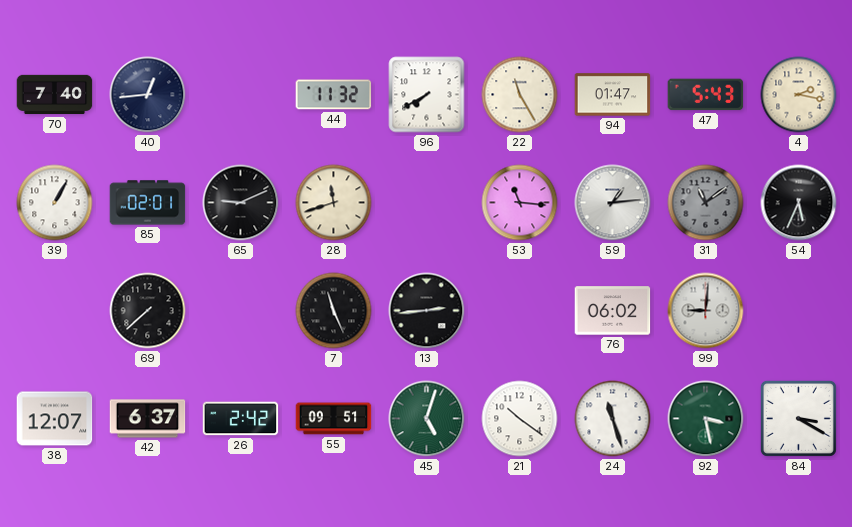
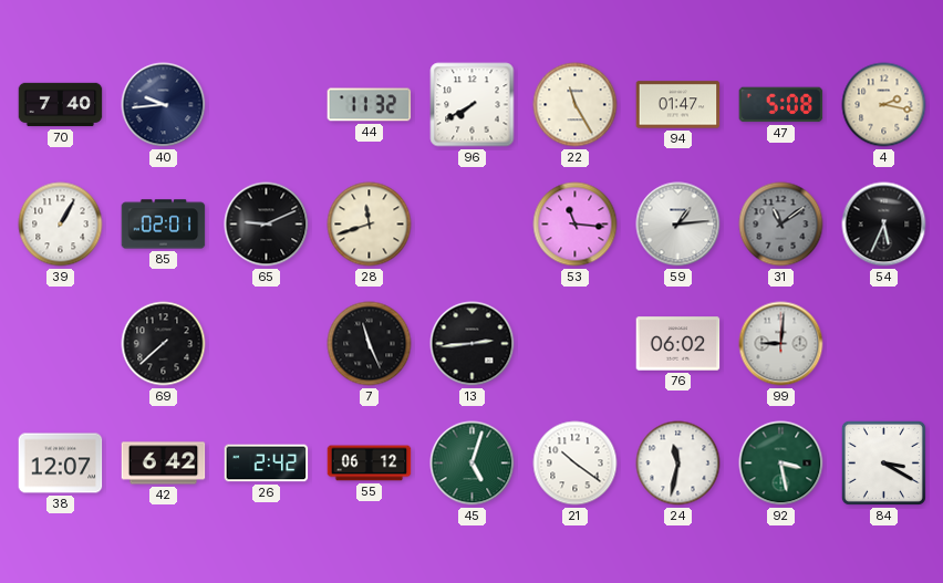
40: 12:44 -> 9:44 (164, 105)
47: 5:43 -> 5:08 (781, 105)
42: 6:37 -> 6:42 (164, 464)
55: 09:51 -> 06:12 (370, 464)
24: 11:27 -> 11:32 (678, 464)
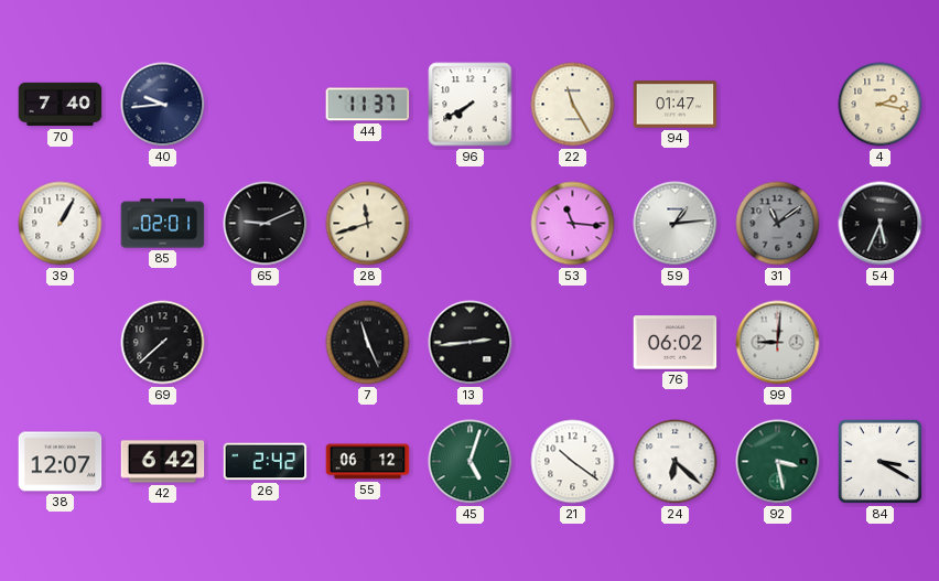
44: 11:32 -> 11:37 (368, 105)
47: 5:08 -> none (781, 105)
24: 11:32 -> 6:22 (676, 462)
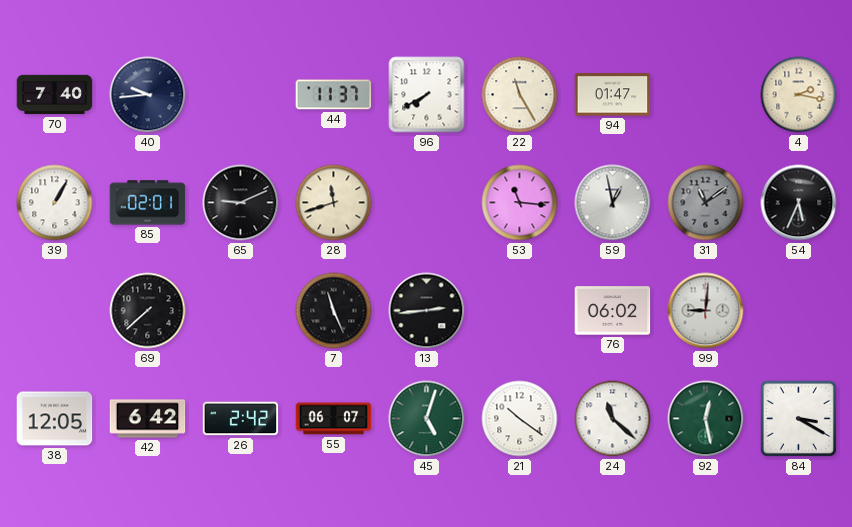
59: 1:14 -> 12:58 (613, 203)
38: 12:07 -> 12:05 (55, 419)
55: 06:12 -> 06:07 (334, 419)
24: 6:22 -> 11:22 (613, 419)
92: 3:28 -> 12:28 (706, 419)
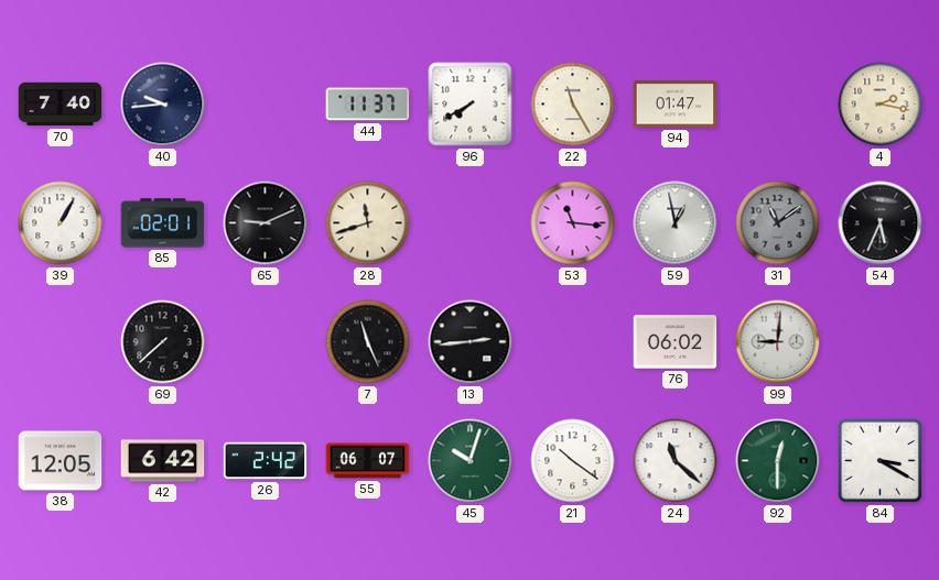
45: 5:03 -> 10:03 (471, 461)
92: 12:28 -> 12:30 (778, 461)
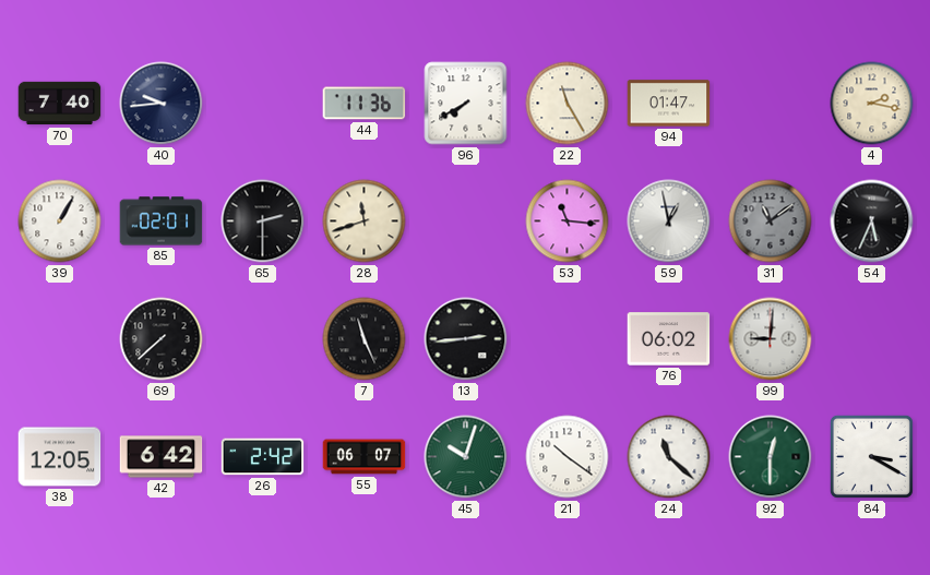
44: 11:37 -> 11:36 (365, 104)
65: 9:11 -> 2:30 (263, 221)
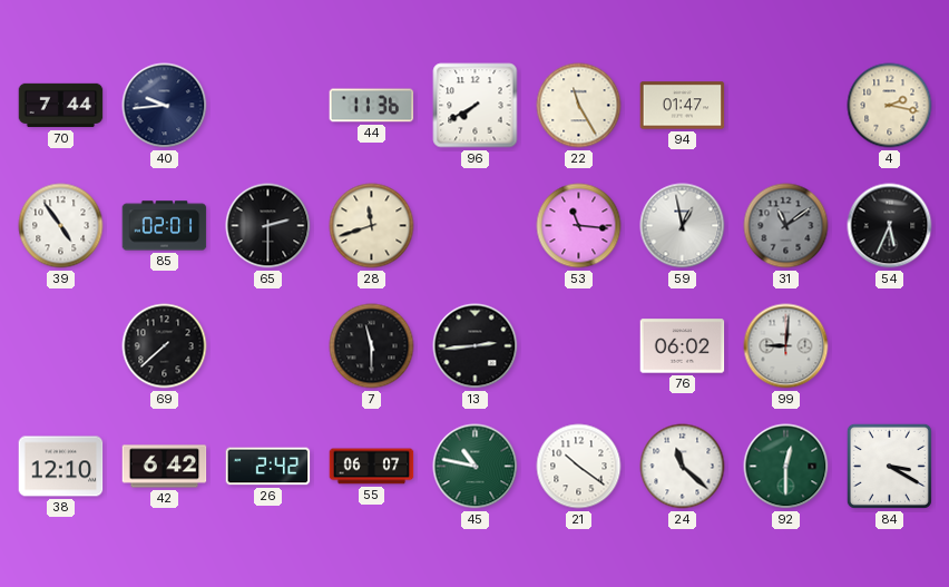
70: 7:40 -> 7:44 (61, 106)
39: 1:05 -> 4:54 (61, 226)
7: 11:26 -> 11:30 (372, 346)
38: 12:05 -> 12:10 (61, 467)
45: 10:03 -> 10:47 (476, 467)
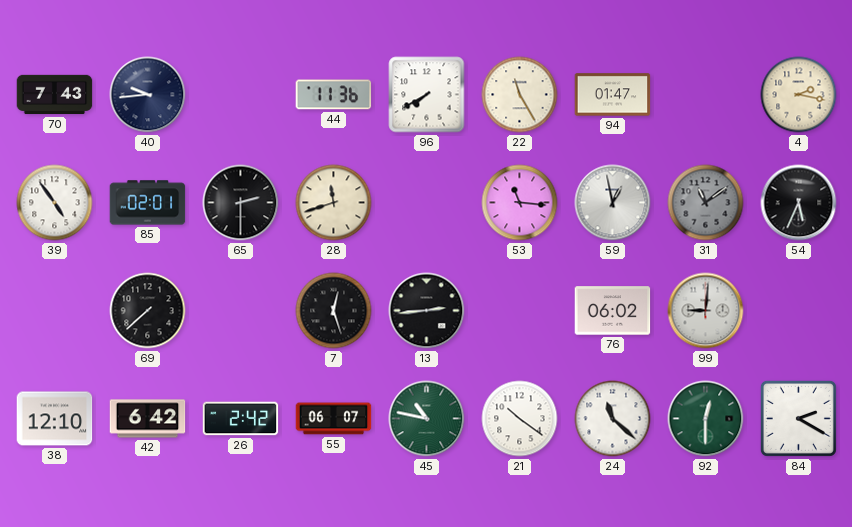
70: 7:44 -> 7:43 (55, 95)
7: 11:30 -> 12:27 (334, 311)
84: 3:20 -> 2:20 (798, 418)
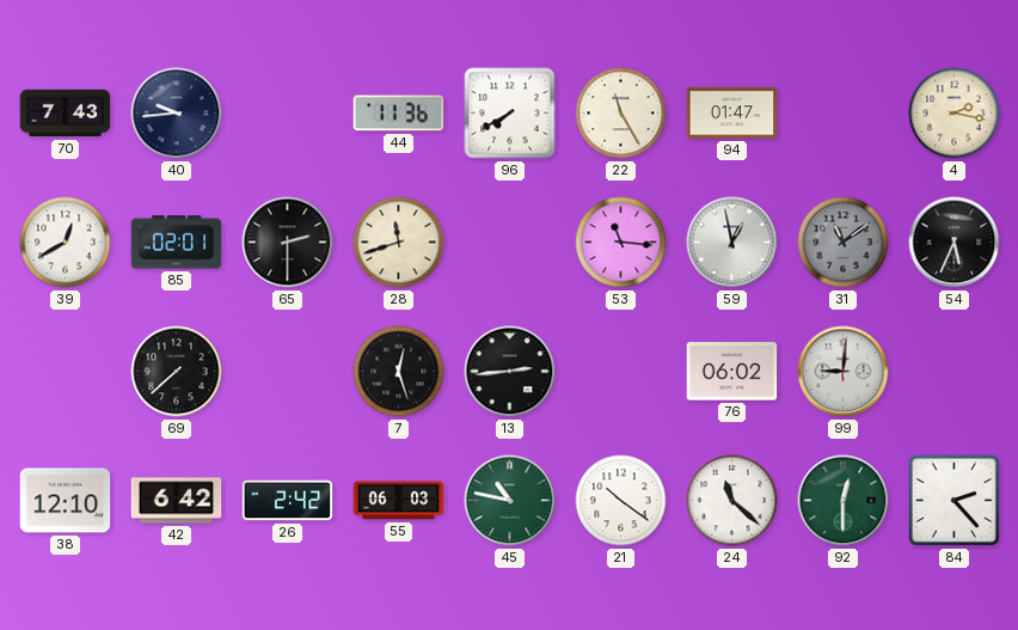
39: 4:54 -> 12:40 (66, 243)
55: 06:07 -> 06:03 (399, 501)
84: 2:20 -> 2:23 (953, 500)
